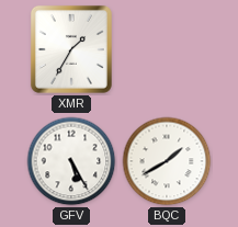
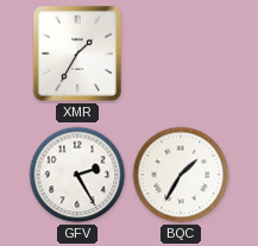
GFV: 5:25 -> 2:25 (77, 175)
BQC: 1:40 -> 1:35 (181, 175)
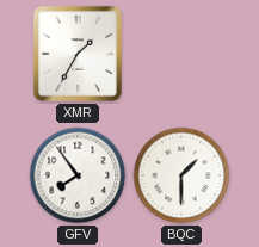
GFV: 2:25 -> 7:54 (78, 175)
BQC: 1:35 -> 1:30 (181, 175)
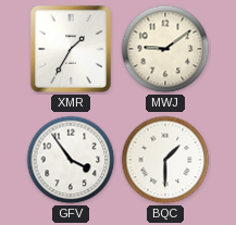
MWJ: none -> 9:09 (165, 49)
GFV: 7:54 -> 3:54 (71, 160)
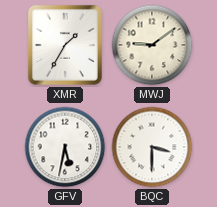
GFV: 3:54 -> 5:32 (65, 147)
BQC: 1:30 -> 3:30 (152, 147)
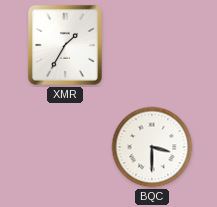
MWJ: 9:09 -> none (152, 45)
GFV: 5:32 -> none (65, 147)
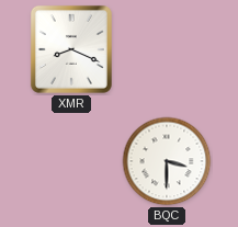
XMR: 1:35 -> 8:19 (71, 49)
